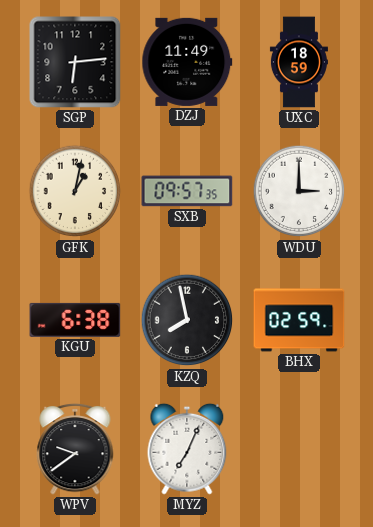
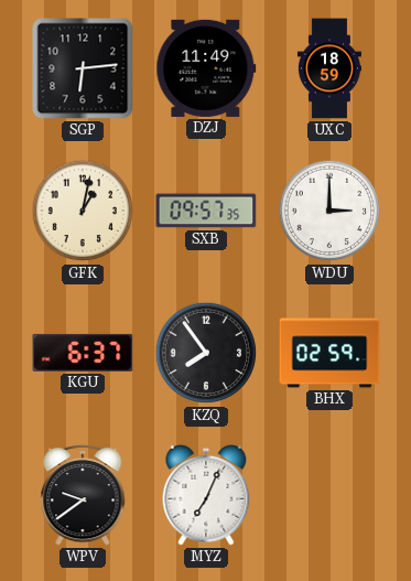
KGU: 6:38 -> 6:37 (83, 353)
KZQ: 7:58 -> 7:54 (206, 353)
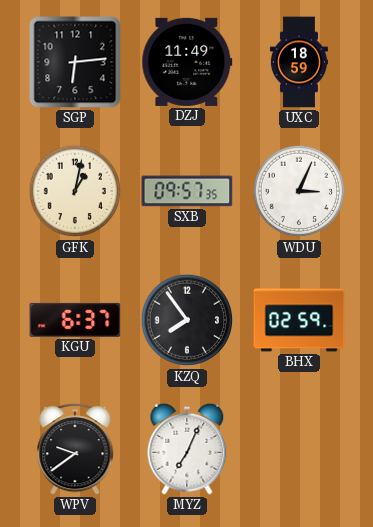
WDU: 3:00 -> 3:04 (299, 191)
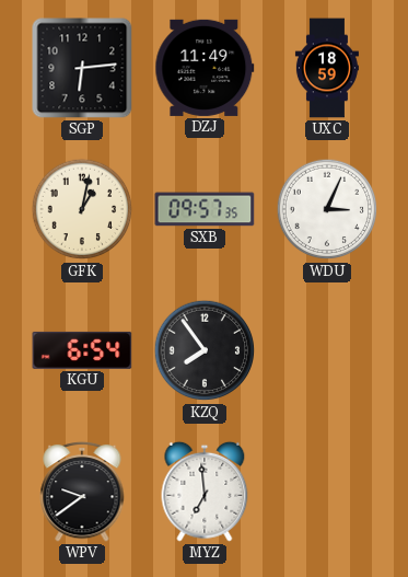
KGU: 6:37 -> 6:54 (82, 350)
BHX: 02:59 -> none (299, 320)
MYZ: 7:04 -> 6:59 (205, 492)
